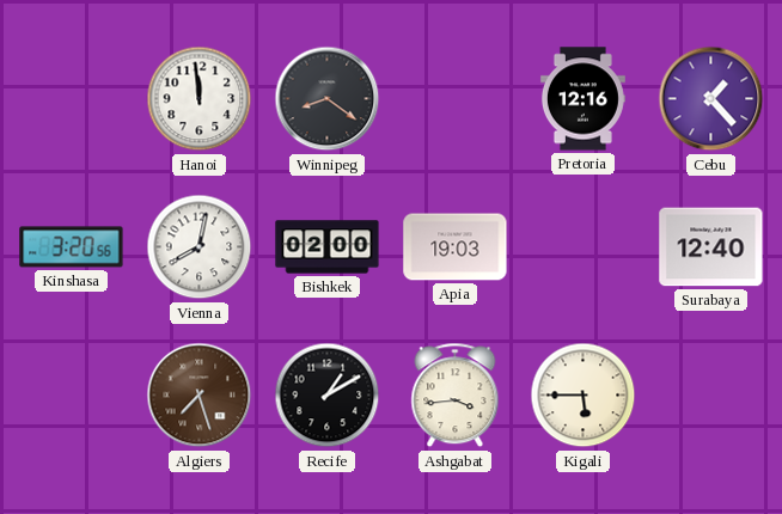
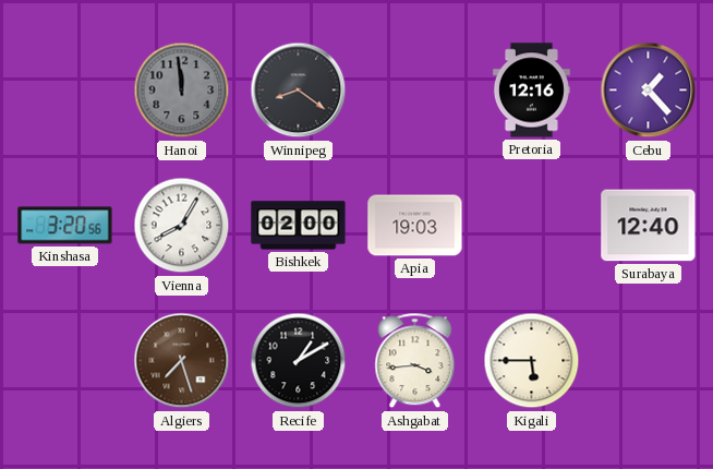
Hanoi dial: white -> grey (182, 91)
Vienna: 8:02 -> 8:05 (182, 226)
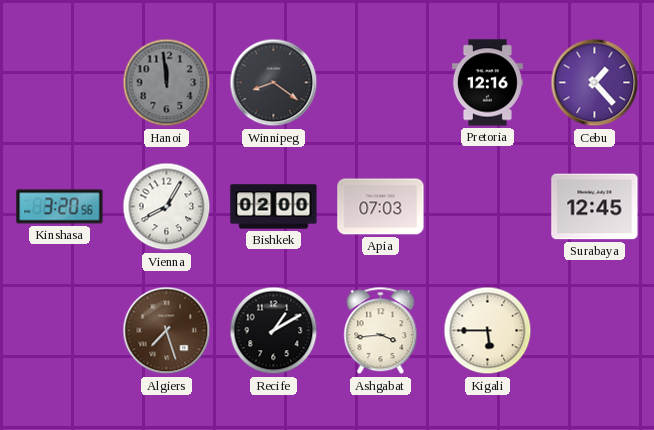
Apia: 19:03 -> 07:03 (381, 207)
Surabaya: 12:40 -> 12:45 (595, 207)
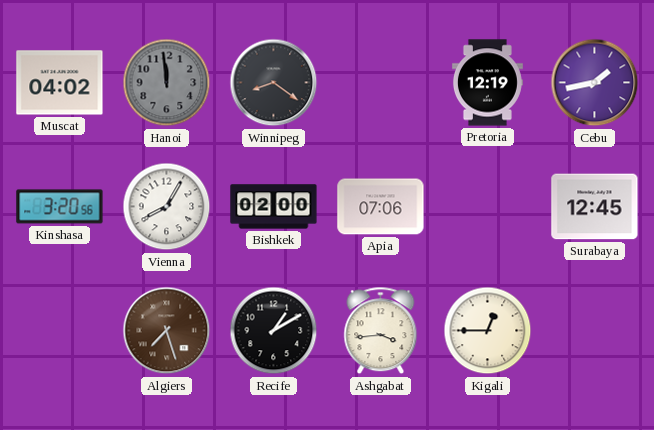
Muscat: none -> 04:02 (60, 83)
Pretoria: 12:16 -> 12:19 (487, 83)
Cebu: 1:23 -> 1:43 (595, 83)
Apia: 07:03 -> 07:06 (381, 207)
Kigali: 5:45 -> 12:45 (488, 331)
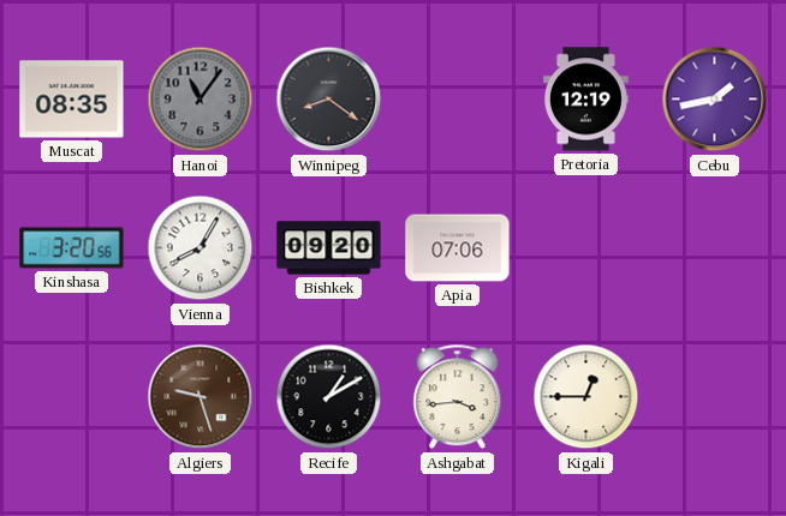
Muscat: 04:02 -> 08:35 (72, 100)
Hanoi: 11:59 -> 11:06 (201, 100)
Bishkek: 02:00 -> 09:20 (329, 248)
Surabaya: 12:45 -> none (595, 207)
Algiers: 7:27 -> 9:27 (201, 397)
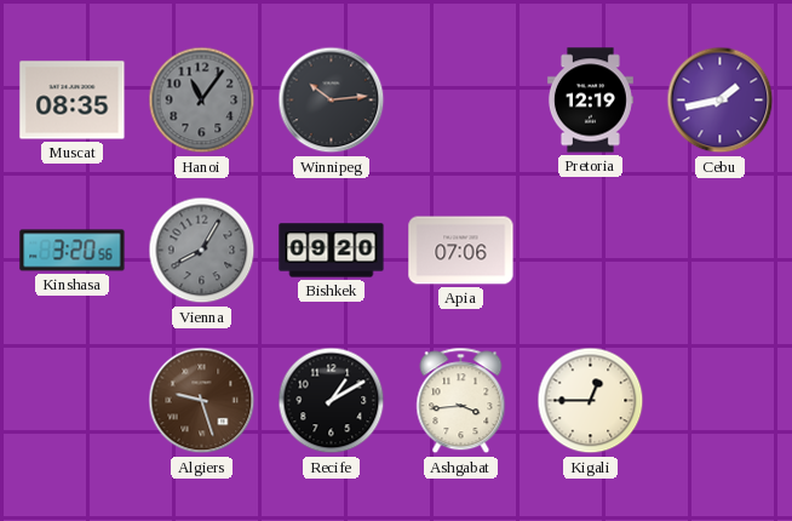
Winnipeg: 8:21 -> 10:14 (332, 101)
Vienna dial: white -> grey (202, 251)
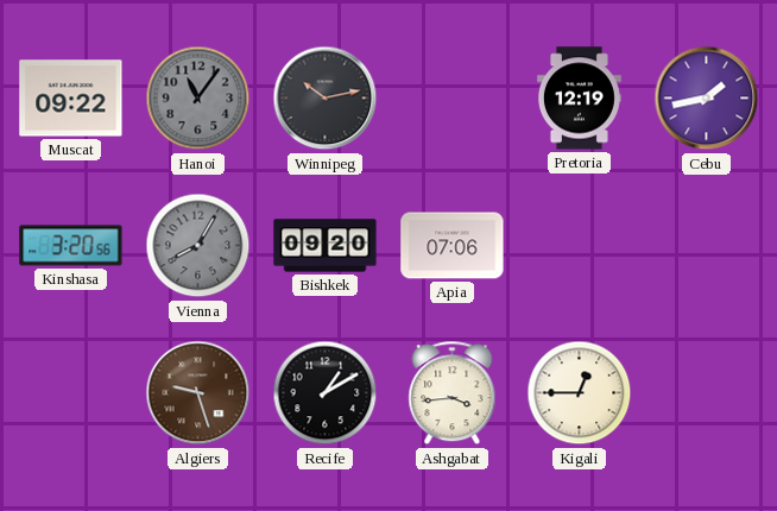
Muscat: 08:35 -> 09:22 (71, 99)
Winnipeg: 10:14 -> 10:13 (326, 99)
